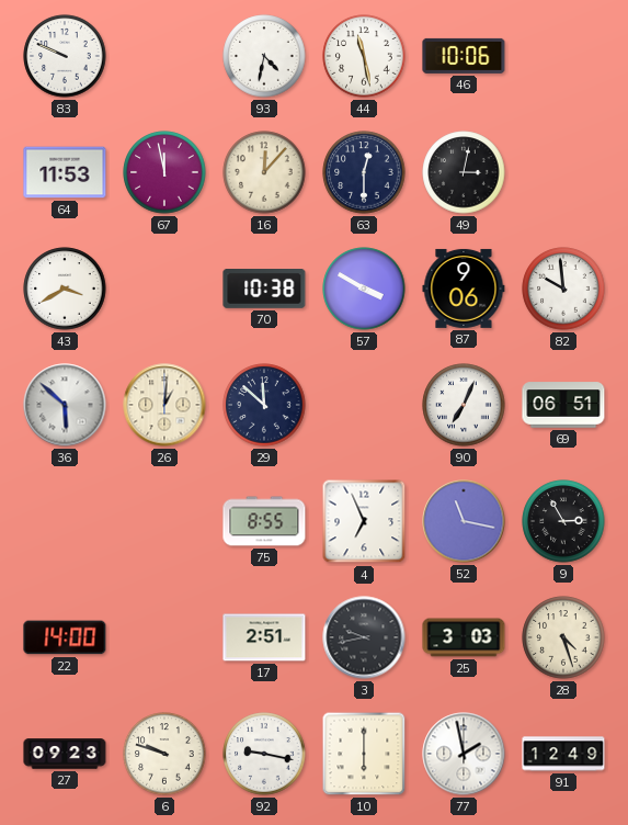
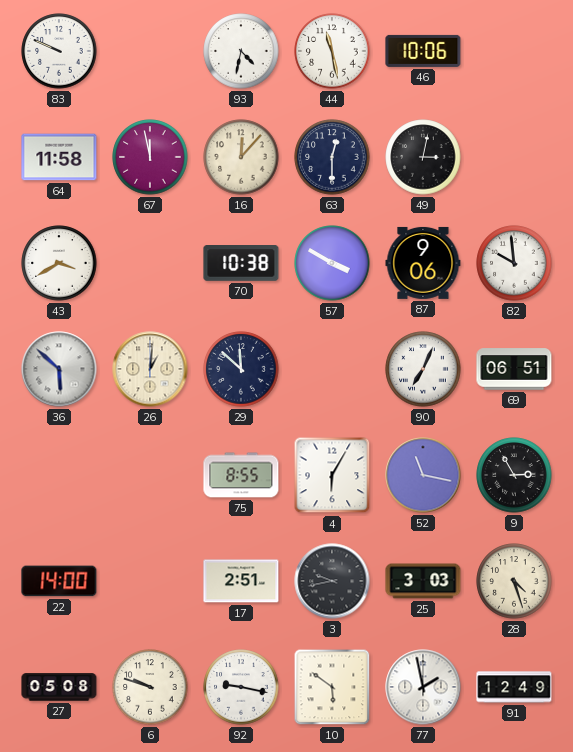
64: 11:53 -> 11:58 (59, 157)
4: 6:56 -> 6:05 (332, 475)
27: 09:23 -> 05:08 (59, 687)
10: 6:00 -> 5:51 (332, 687)
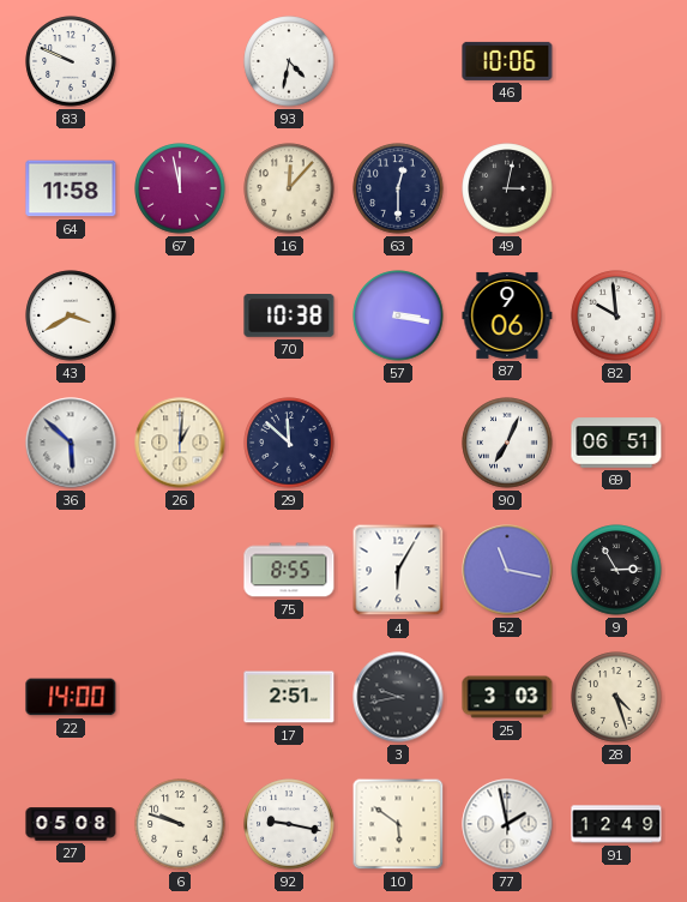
44: 11:28 -> none (332, 51)
57: 3:50 -> 3:17 (398, 315)
